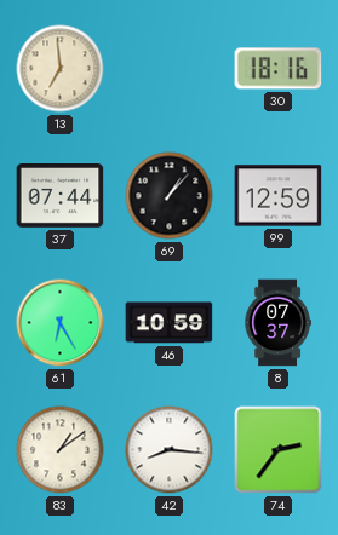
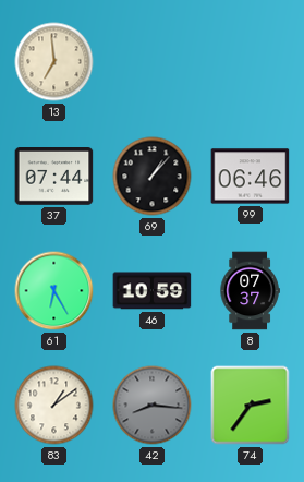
30: 18:16 -> none (279, 69)
99: 12:59 -> 06:46 (251, 177)
42 dial: white -> grey (153, 406)
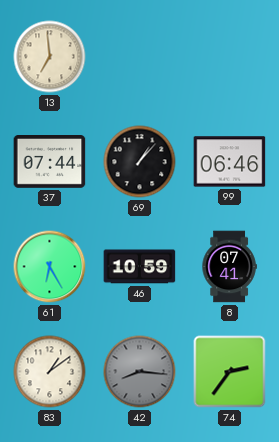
8: 07:37 -> 07:41 (229, 267)
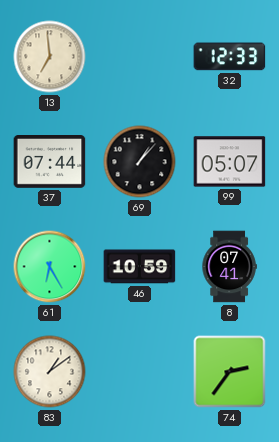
32: none -> 12:33 (230, 57)
99: 06:46 -> 05:07 (230, 162)
42: 8:16 -> none (140, 372)
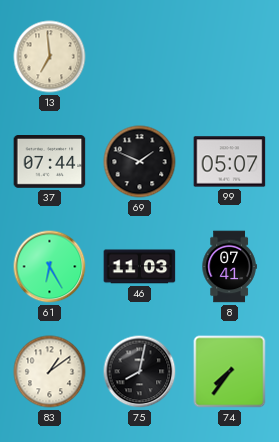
32: 12:33 -> none (230, 57)
69: 1:07 -> 1:49 (140, 162)
46: 10:59 -> 11:03 (140, 267)
75: none -> 8:02 (140, 372)
74: 2:36 -> 7:36 (230, 372)
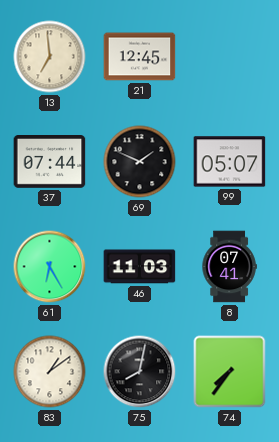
21: none -> 12:45 (140, 57)
